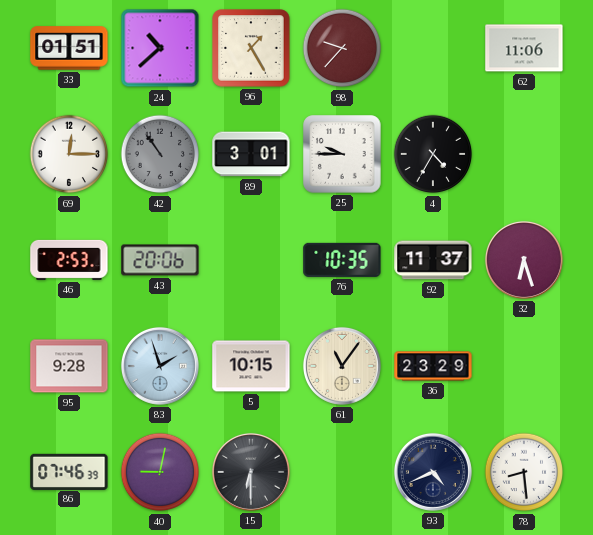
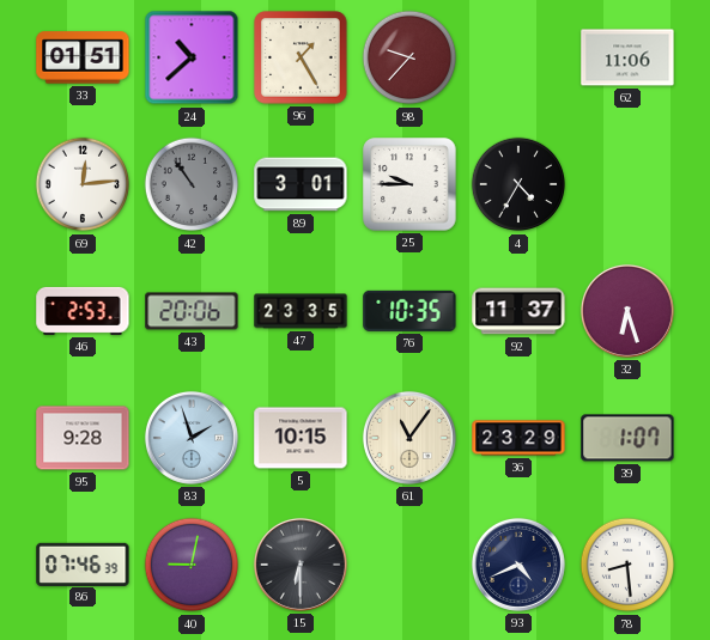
69: 12:15 -> 12:14 (83, 184)
47: none -> 23:35 (301, 311)
39: none -> 1:07 (627, 438)
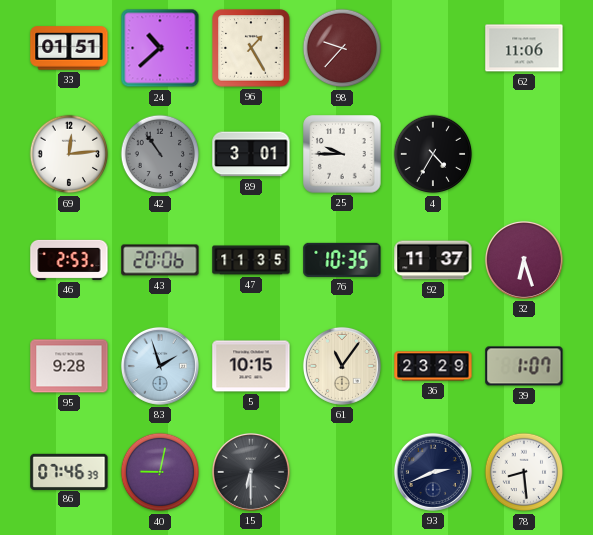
47: 23:35 -> 11:35 (251, 260)
93: 4:41 -> 2:41 (433, 472)
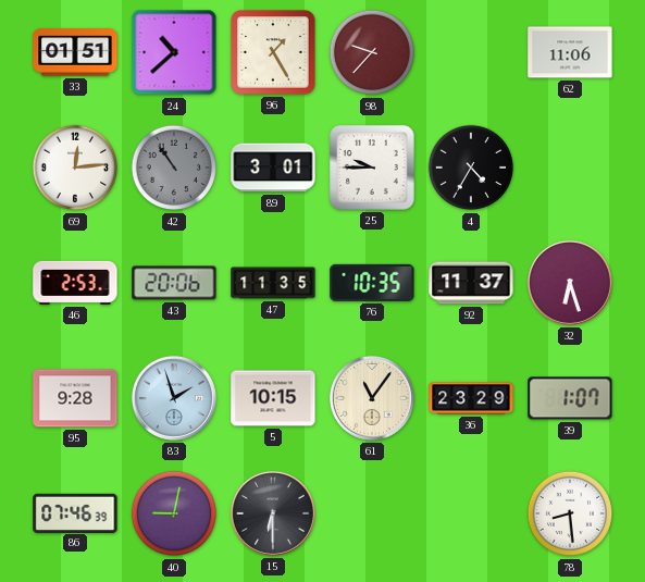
93: 2:41 -> none (433, 472)
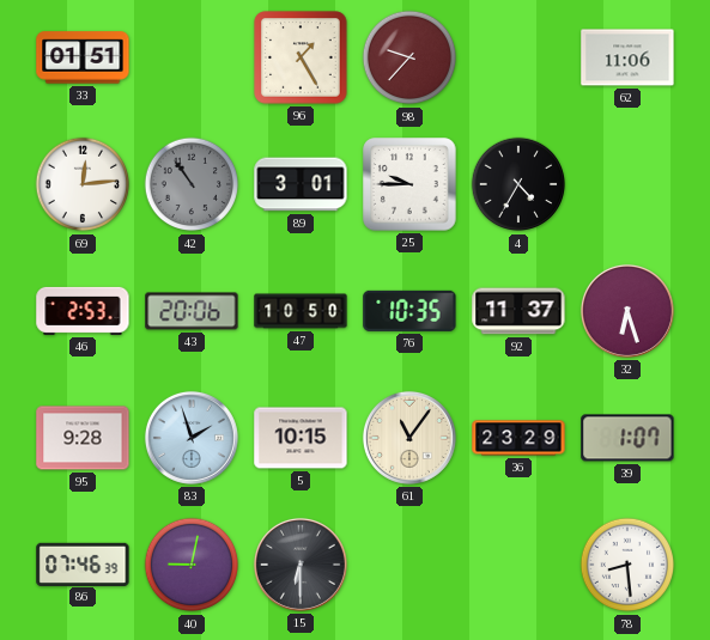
24: 10:38 -> none (174, 52)
47: 11:35 -> 10:50 (301, 311)
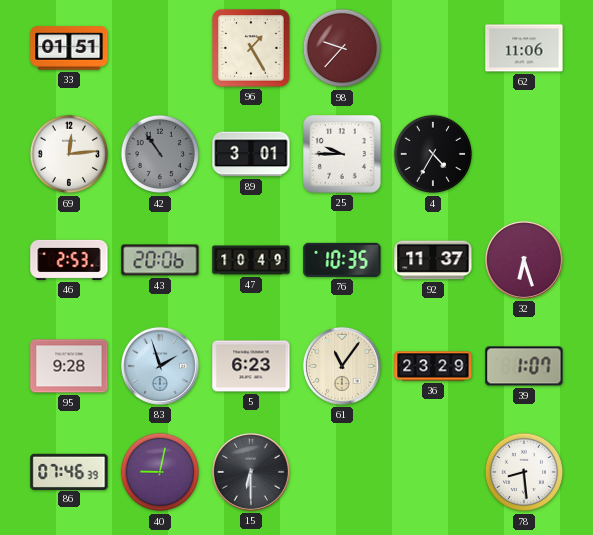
47: 10:50 -> 10:49 (251, 260)
5: 10:15 -> 6:23 (251, 366)
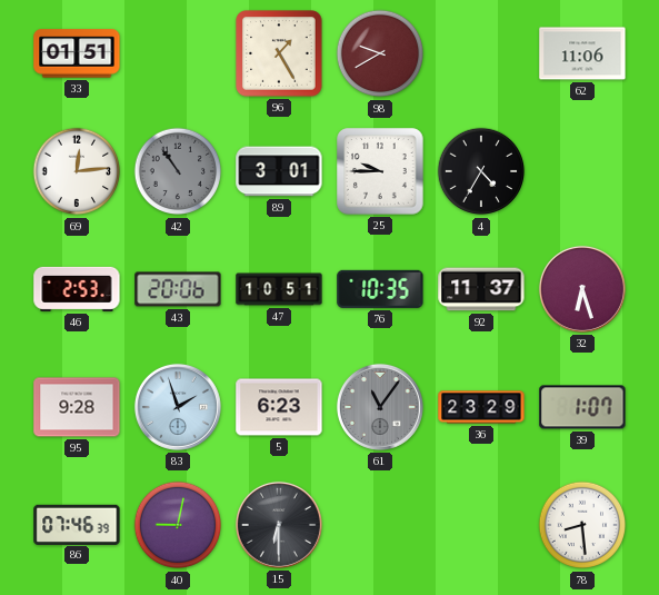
98: 9:37 -> 9:40 (380, 53)
47: 10:49 -> 10:51 (279, 289)
61 dial: cream -> grey (380, 407)
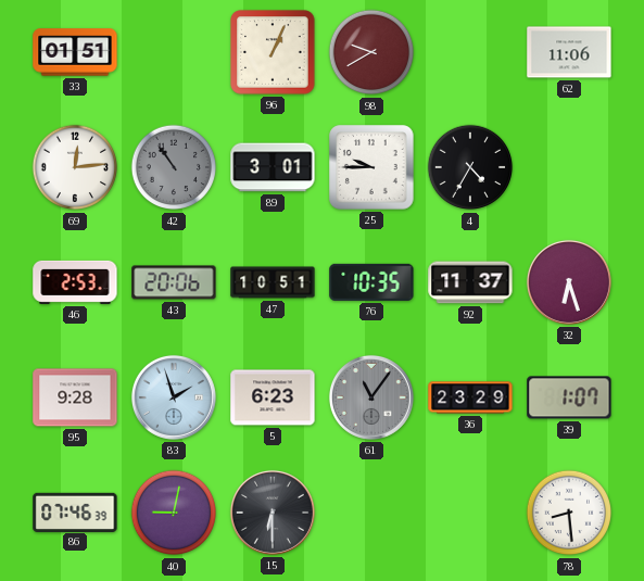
96: 1:25 -> 1:04 (273, 52)
